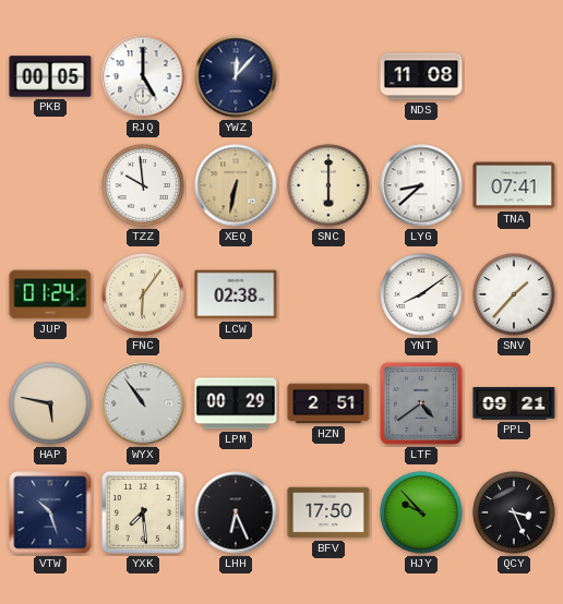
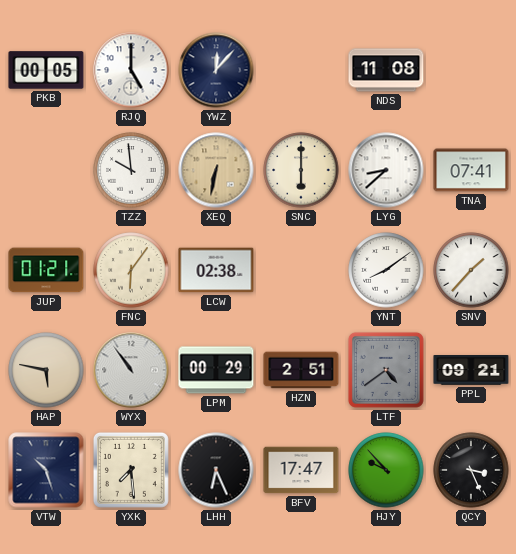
JUP: 01:24 -> 01:21 (46, 270)
BFV: 17:50 -> 17:47 (301, 470)
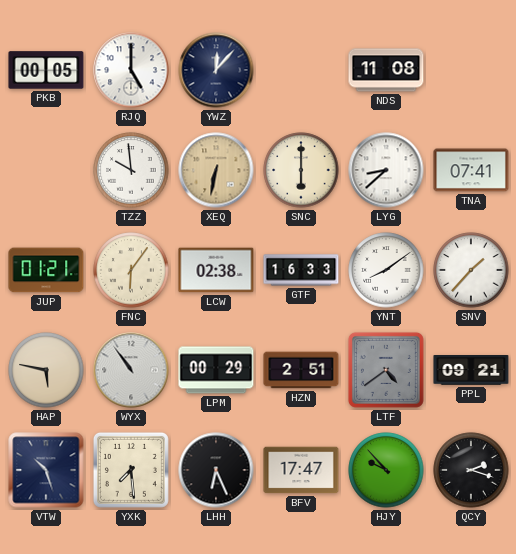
GTF: none -> 16:33 (301, 270)
QCY: 3:26 -> 2:18 (471, 470)
